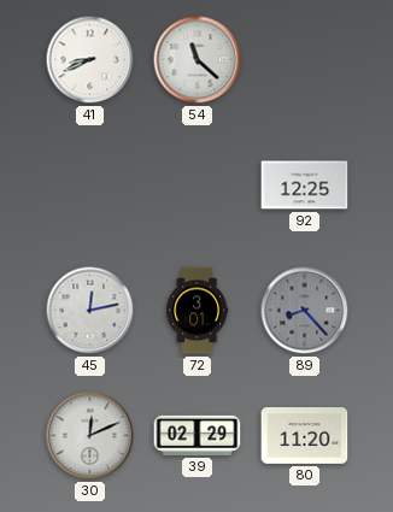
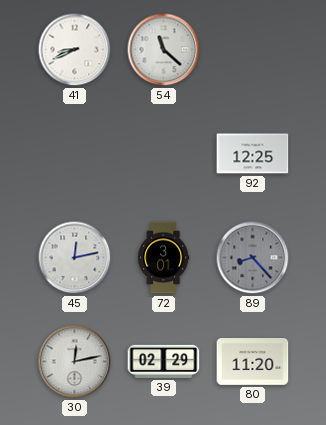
30: 12:11 -> 12:13 (75, 362)
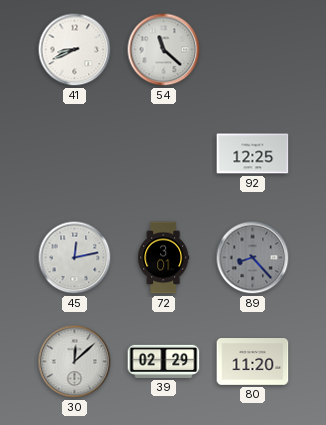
30: 12:13 -> 12:08 (75, 362)
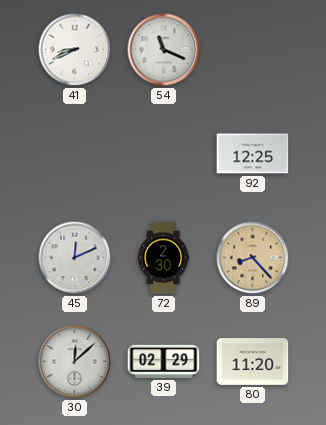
54: 11:22 -> 11:19 (164, 50)
45: 12:13 -> 12:11 (75, 258)
72: 3:01 -> 2:30 (164, 258)
89 dial: grey -> champagne (253, 258)
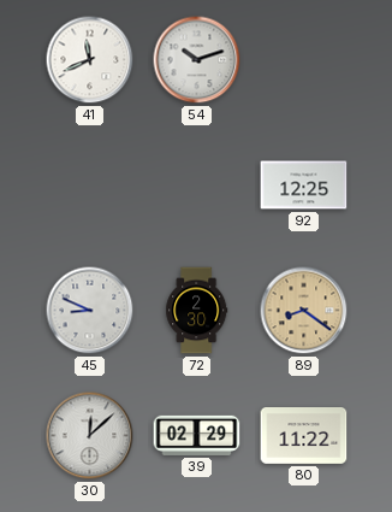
41: 8:41 -> 11:41 (90, 60)
54: 11:19 -> 10:12 (197, 60)
45: 12:11 -> 8:49 (90, 311)
89: 8:23 -> 8:21 (304, 311)
80: 11:20 -> 11:22 (304, 436)
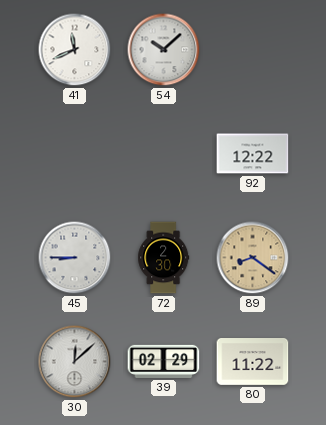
54: 10:12 -> 10:08 (164, 50)
92: 12:25 -> 12:22 (253, 154)
45: 8:49 -> 8:45 (75, 258)
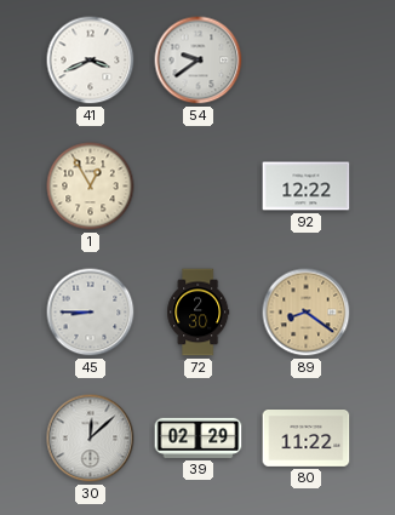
41: 11:41 -> 3:41 (91, 61)
54: 10:08 -> 9:39 (199, 61)
1: none -> 12:55 (91, 187)
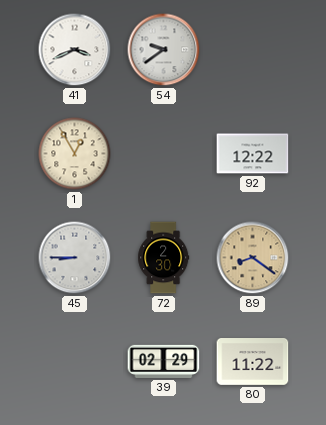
30: 12:08 -> none (91, 439)
